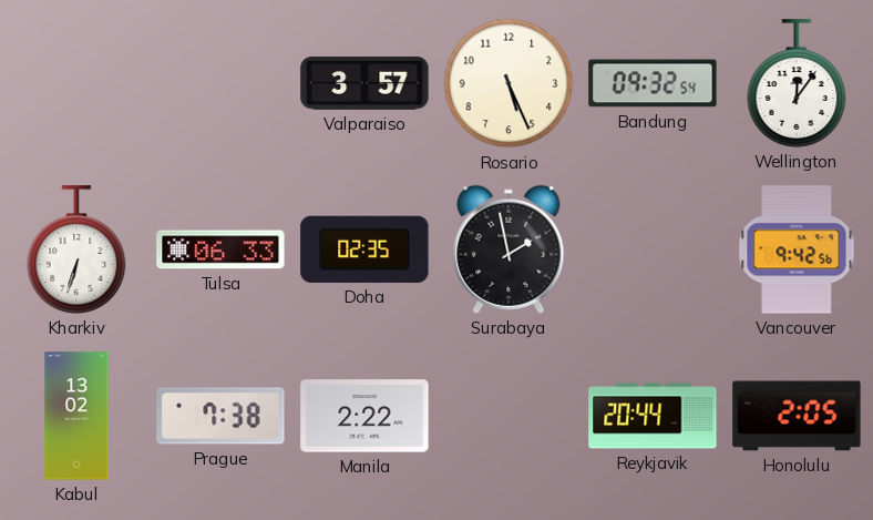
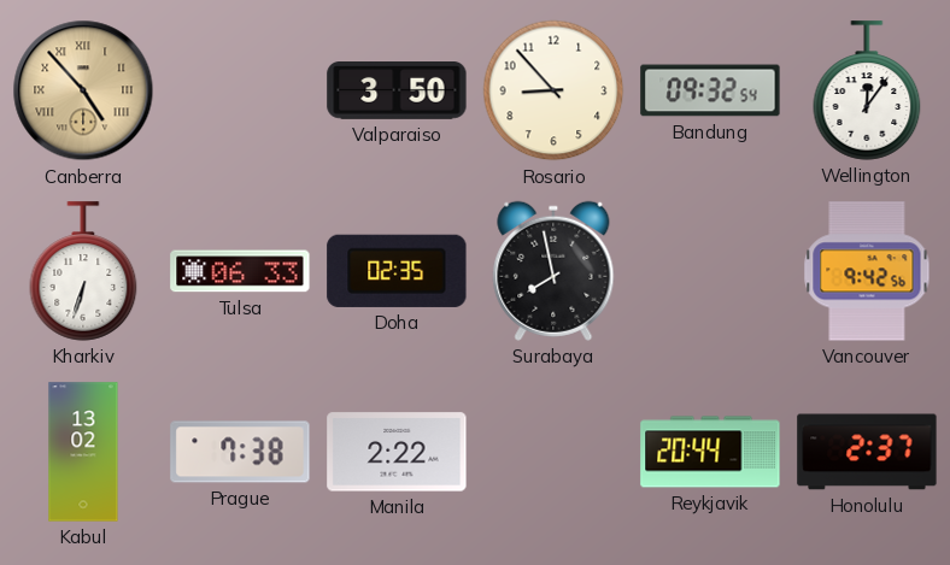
Canberra: none -> 4:53 (83, 90)
Valparaiso: 3:57 -> 3:50 (397, 92)
Rosario: 5:26 -> 8:53 (553, 90)
Surabaya: 1:58 -> 7:58 (553, 271)
Honolulu: 2:05 -> 2:37 (867, 452)
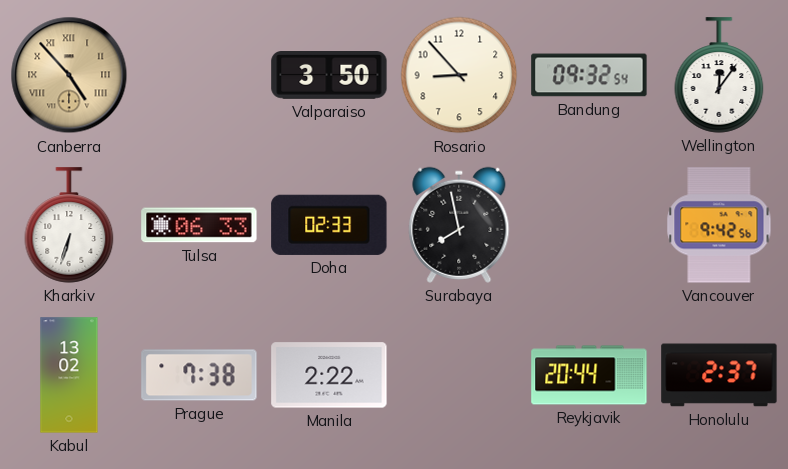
Doha: 02:35 -> 02:33 (329, 225)
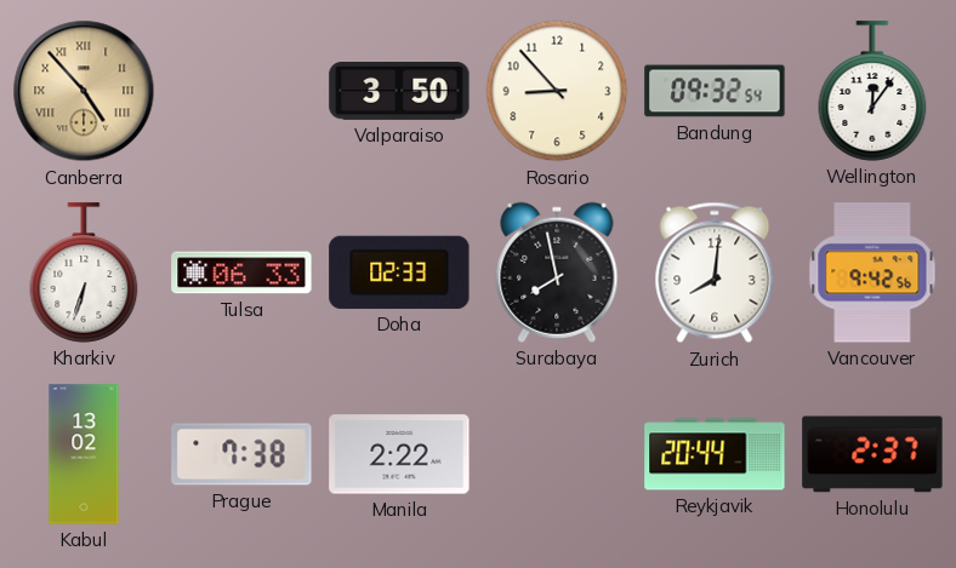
Zurich: none -> 8:01 (715, 272)
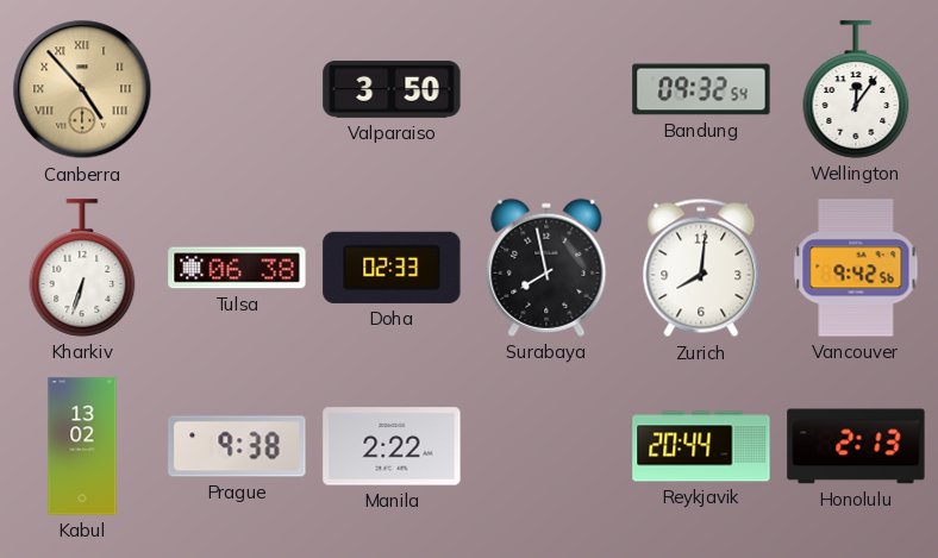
Rosario: 8:53 -> none (557, 91)
Tulsa: 06:33 -> 06:38 (237, 268)
Prague: 7:38 -> 9:38 (237, 446)
Honolulu: 2:37 -> 2:13 (856, 446)
